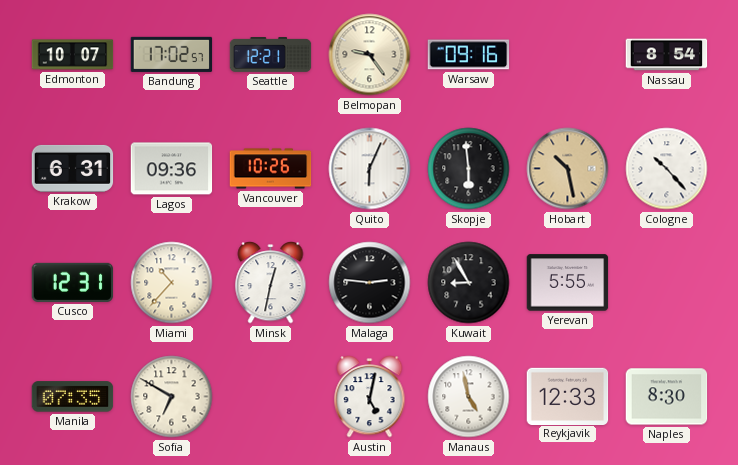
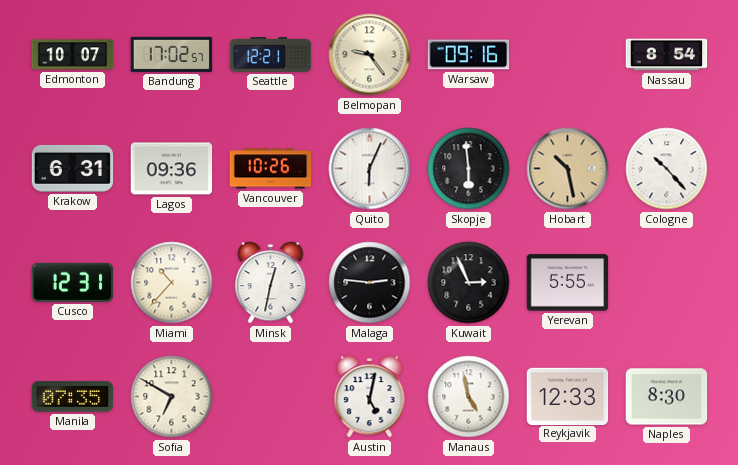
Kuwait: 8:55 -> 2:56 (469, 283)
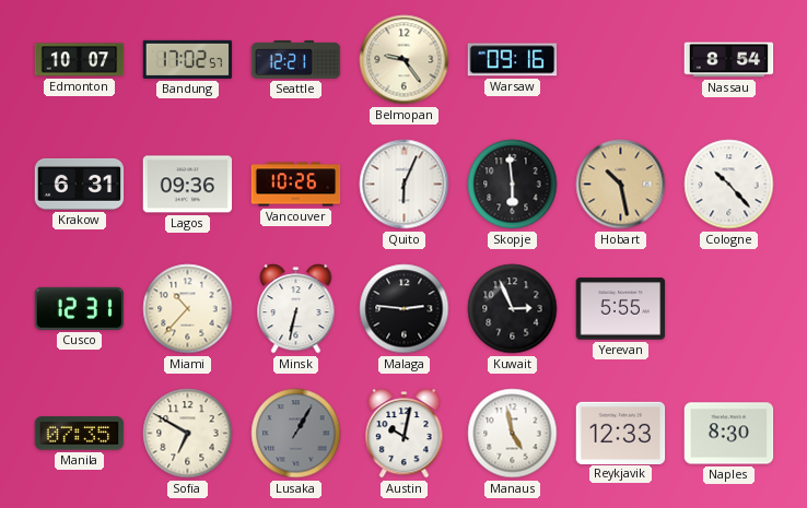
Minsk: 12:32 -> 6:32 (296, 309)
Lusaka: none -> 1:05 (296, 434)
Austin: 5:02 -> 10:02 (405, 434)
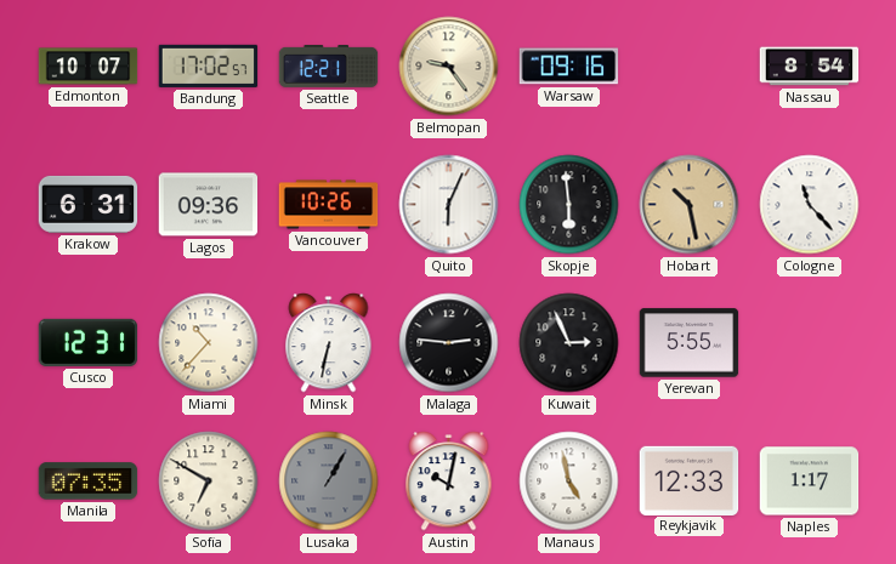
Cologne: 10:23 -> 11:23 (810, 205)
Naples: 8:30 -> 1:17 (810, 482)
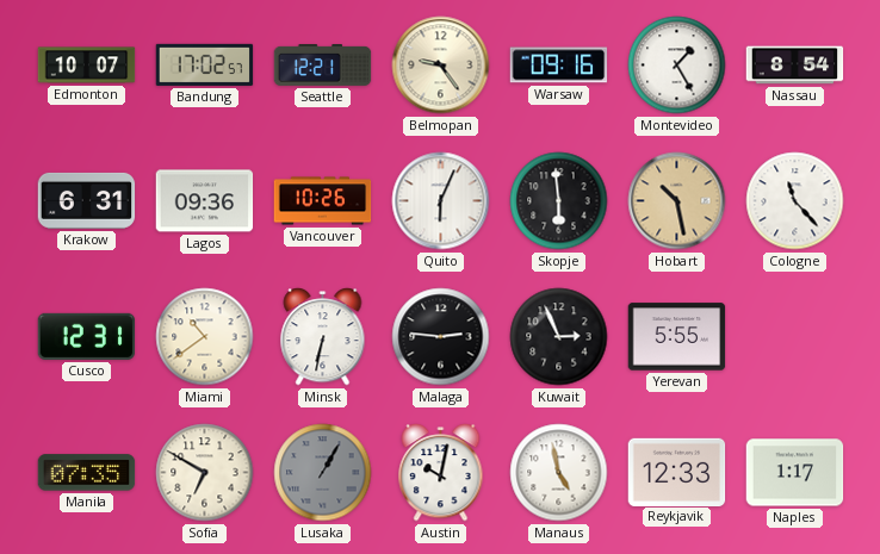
Montevideo: none -> 1:25 (677, 66)
Miami: 10:37 -> 10:39 (205, 337)
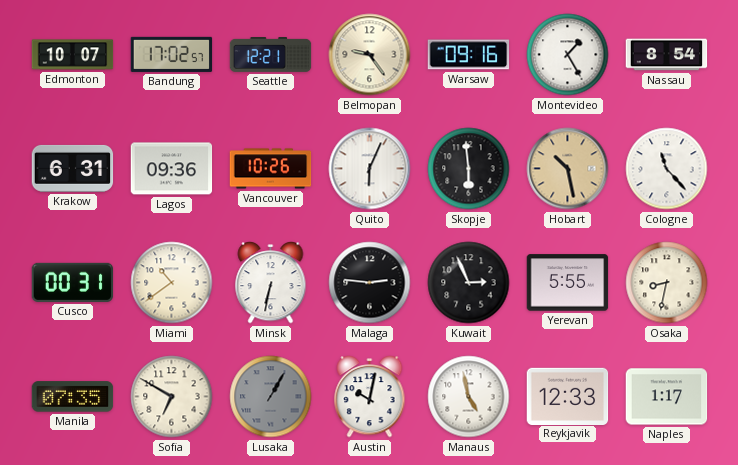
Cusco: 12:31 -> 00:31 (73, 282)
Osaka: none -> 8:32 (667, 283)
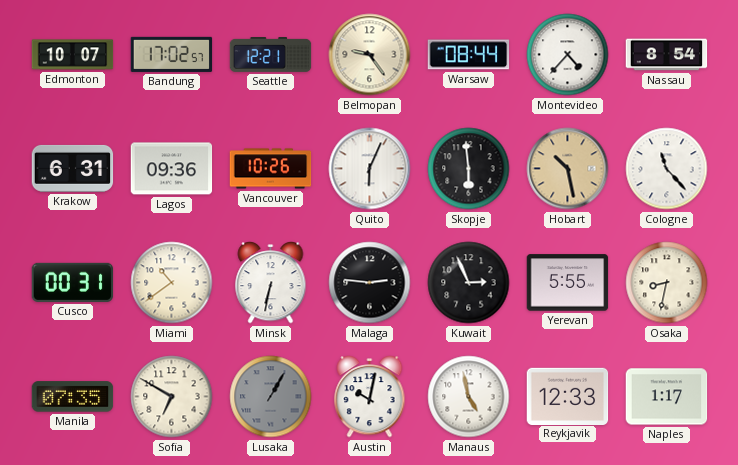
Warsaw: 09:16 -> 08:44 (469, 55)
Montevideo: 1:25 -> 4:37 (568, 55)
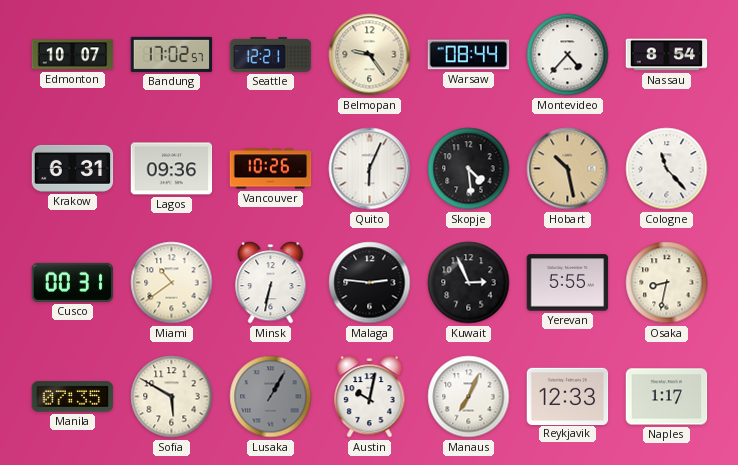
Skopje: 5:59 -> 4:29 (469, 169)
Sofia: 6:50 -> 5:50 (172, 397)
Manaus: 4:58 -> 7:04 (469, 397)
